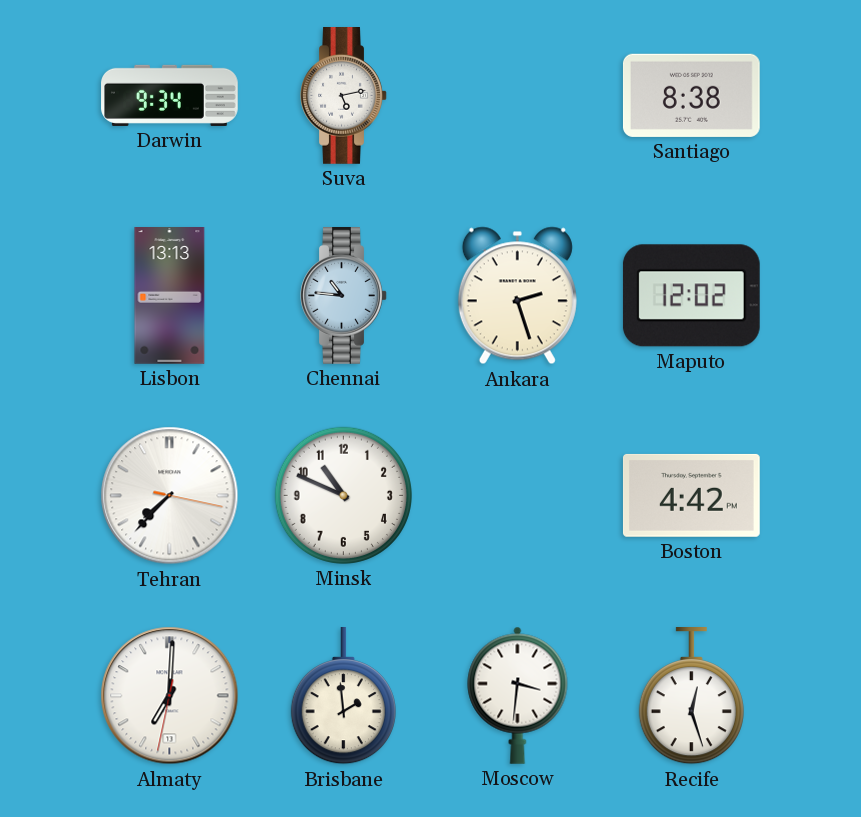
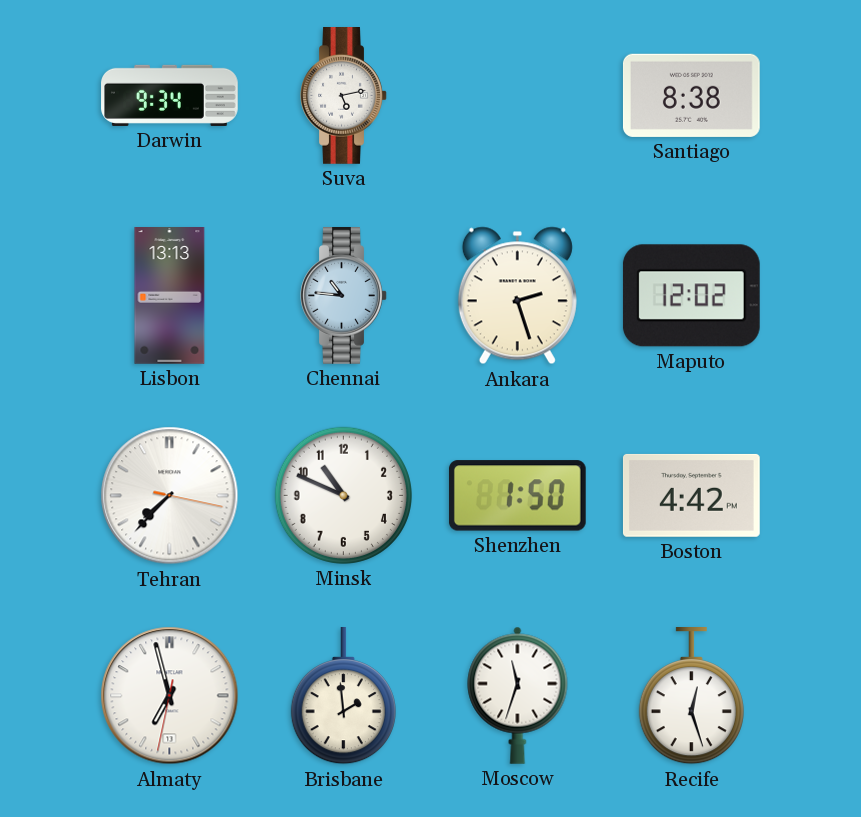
Shenzhen: none -> 1:50 (517, 496)
Almaty: 7:00 -> 6:57 (170, 696)
Moscow: 3:31 -> 11:33 (518, 695)
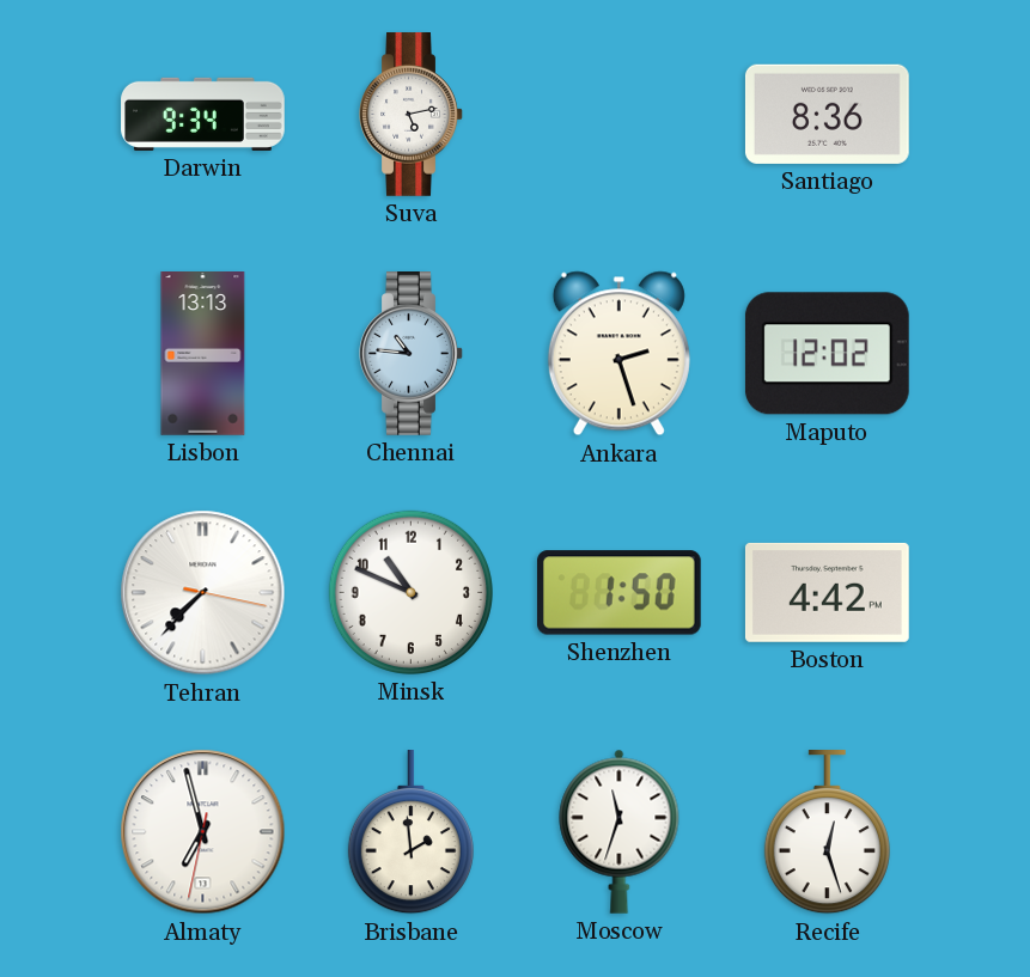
Santiago: 8:38 -> 8:36 (827, 114)
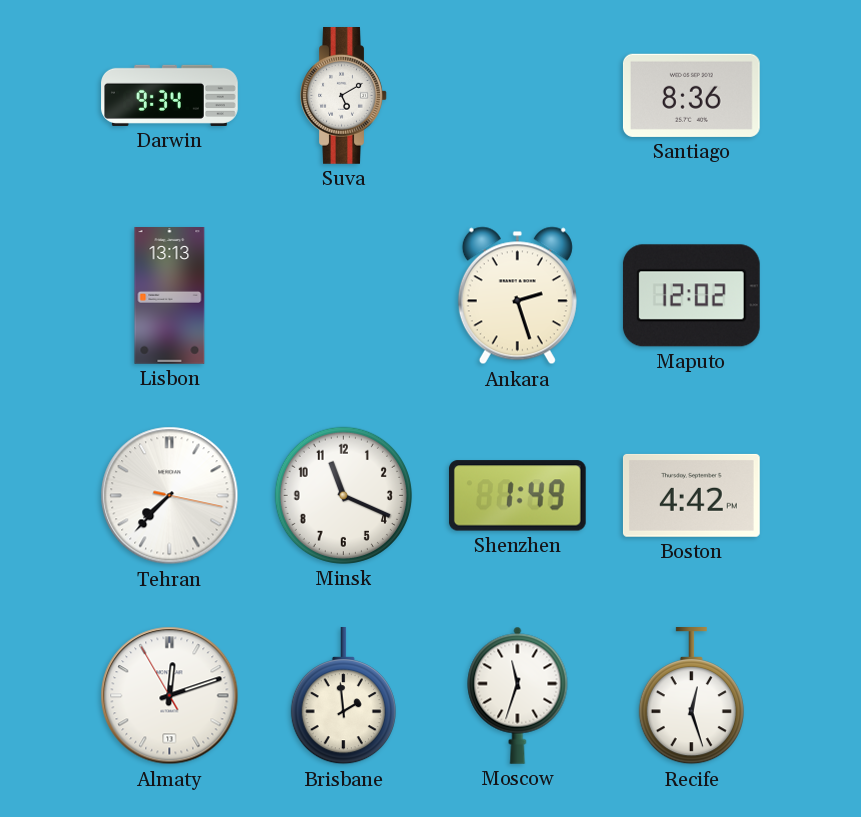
Suva: 5:13 -> 5:10 (344, 96)
Chennai: 10:46 -> none (412, 354)
Minsk: 10:49 -> 11:19 (343, 495)
Shenzhen: 1:50 -> 1:49 (517, 496)
Almaty: 6:57 -> 12:11 (170, 696)
